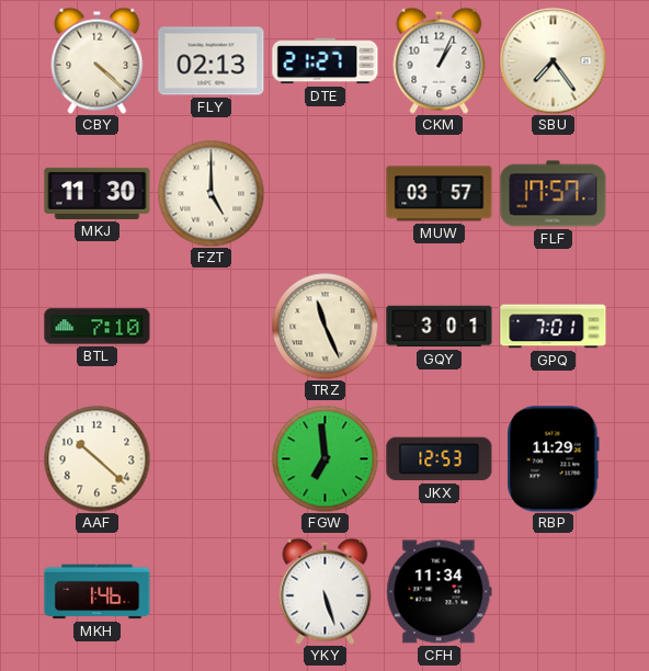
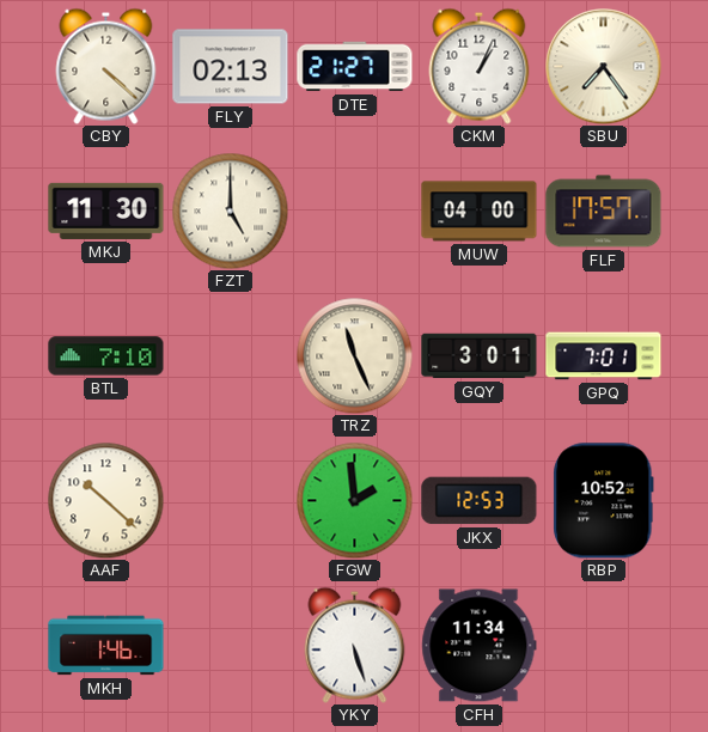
MUW: 03:57 -> 04:00 (480, 212)
FGW: 6:59 -> 1:59 (354, 500)
RBP: 11:29 -> 10:52 (604, 501)
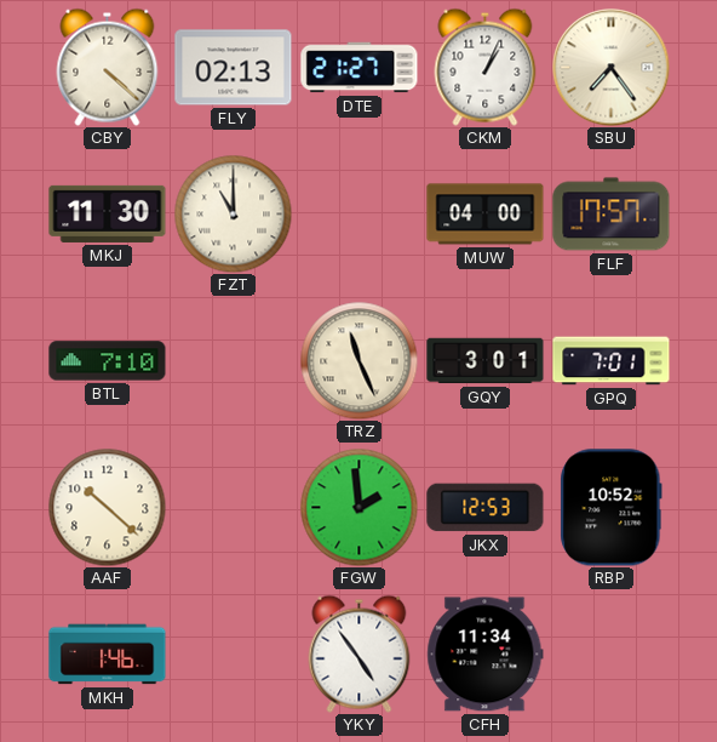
FZT: 5:00 -> 11:00 (233, 213)
YKY: 5:27 -> 4:54 (360, 653)
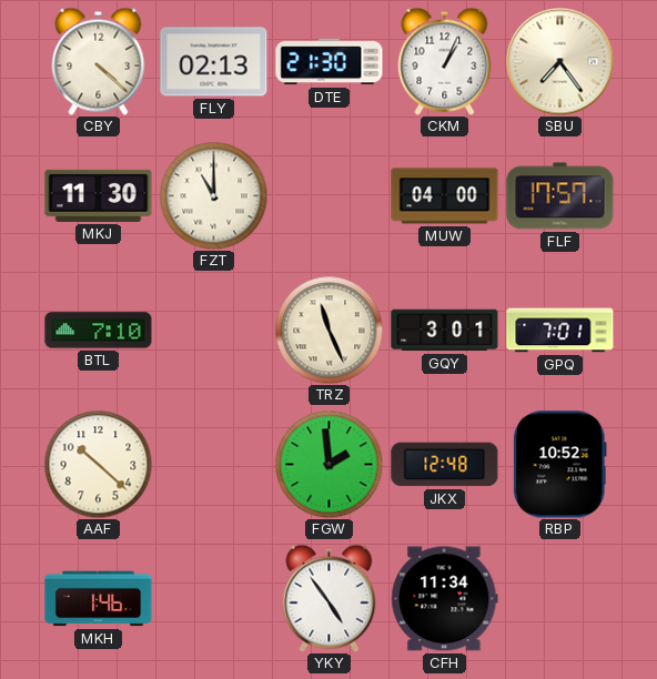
DTE: 21:27 -> 21:30 (330, 62)
JKX: 12:53 -> 12:48 (445, 465)
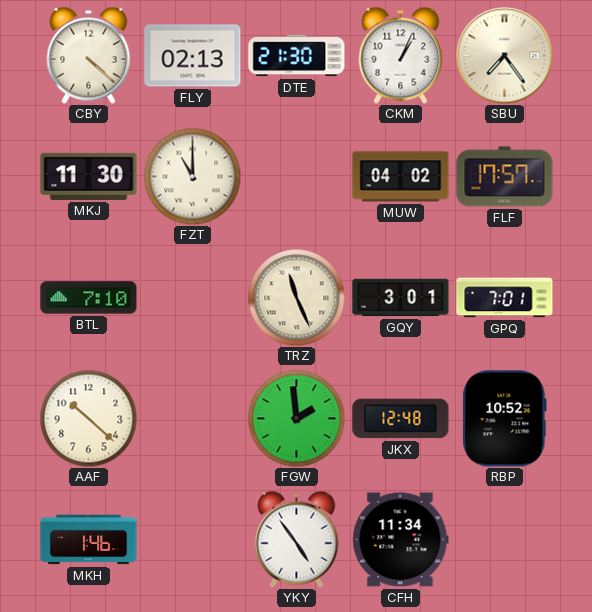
MUW: 04:00 -> 04:02 (401, 177)
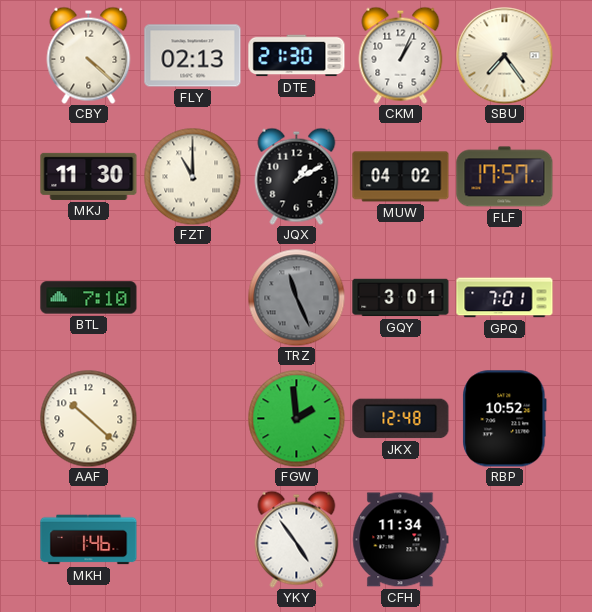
JQX: none -> 1:10 (297, 176)
TRZ dial: cream -> grey (296, 297)
